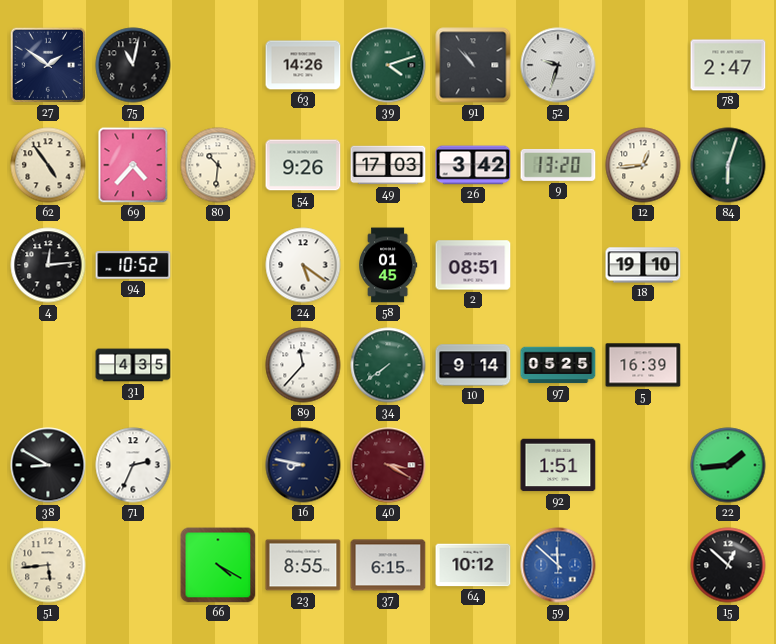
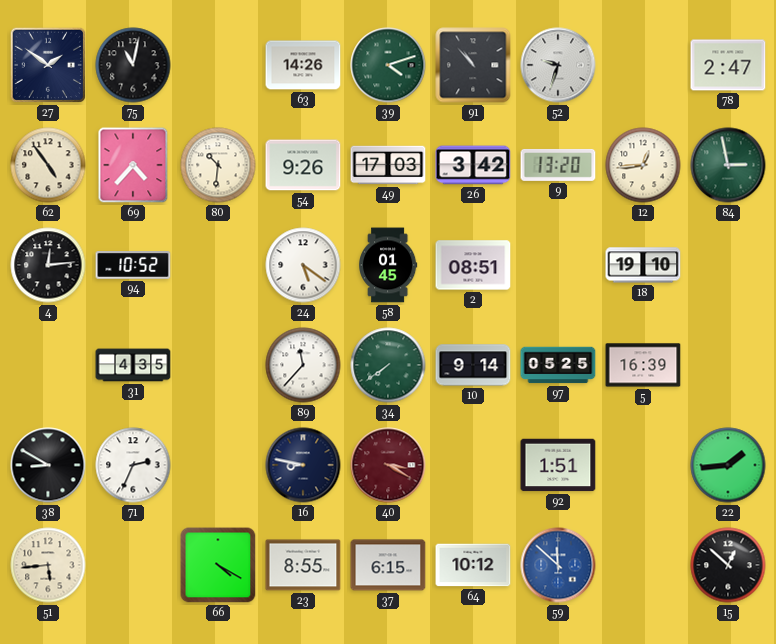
84: 6:03 -> 2:58 (728, 165)
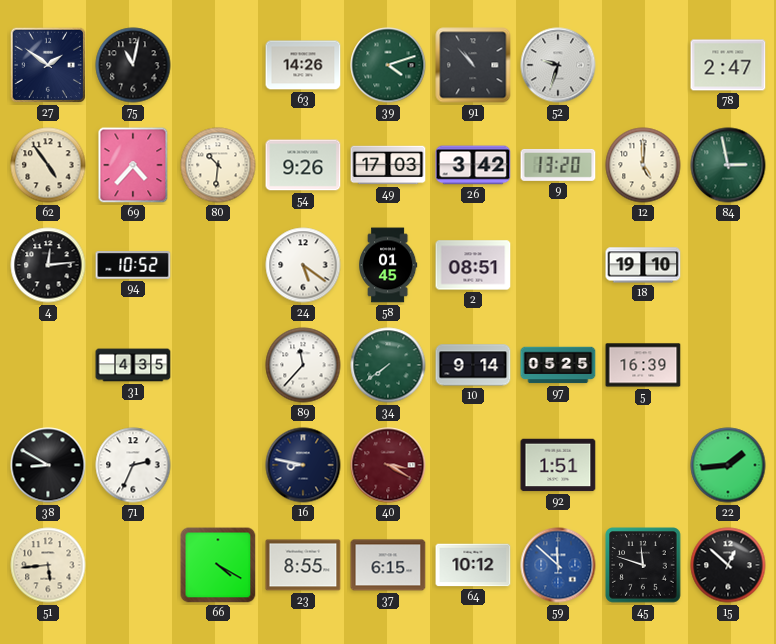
12: 12:44 -> 5:00 (643, 165)
45: none -> 11:48 (643, 565)
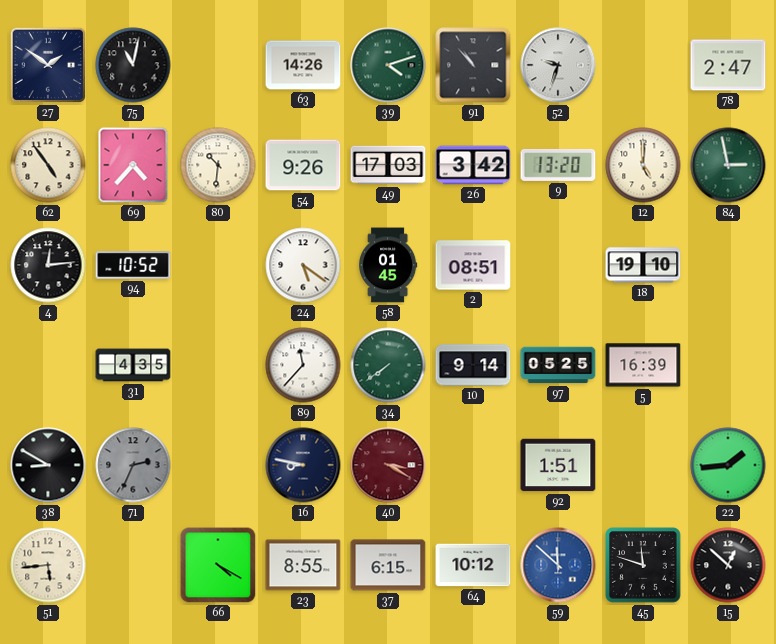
71 dial: white -> grey (133, 465)
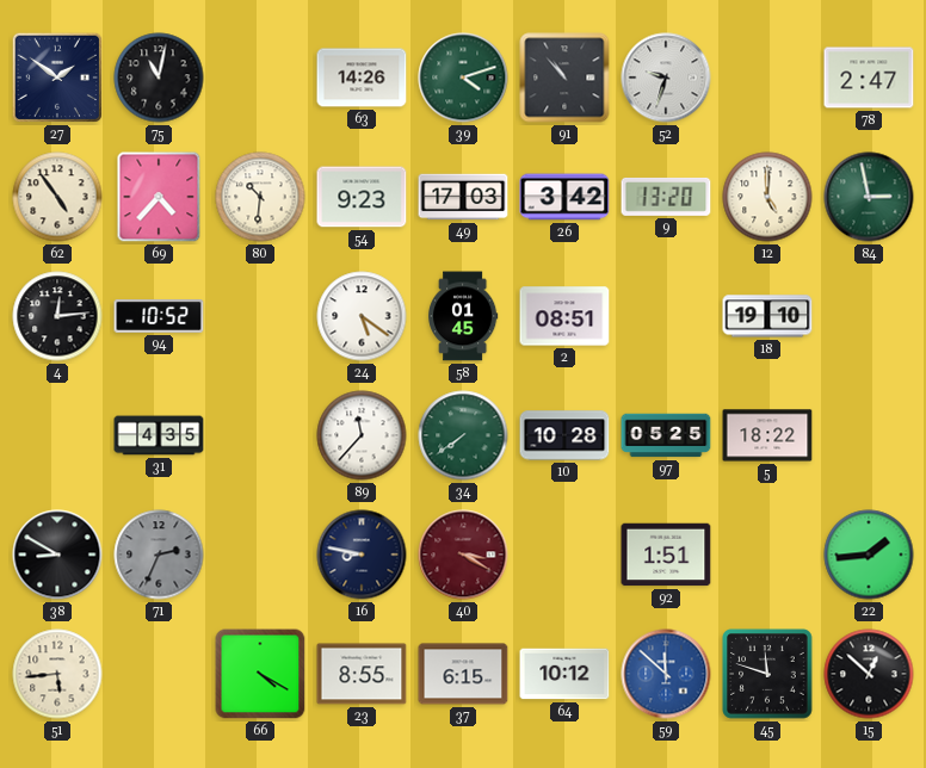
54: 9:26 -> 9:23 (362, 197)
10: 9:14 -> 10:28 (564, 435)
5: 16:39 -> 18:22 (767, 435)
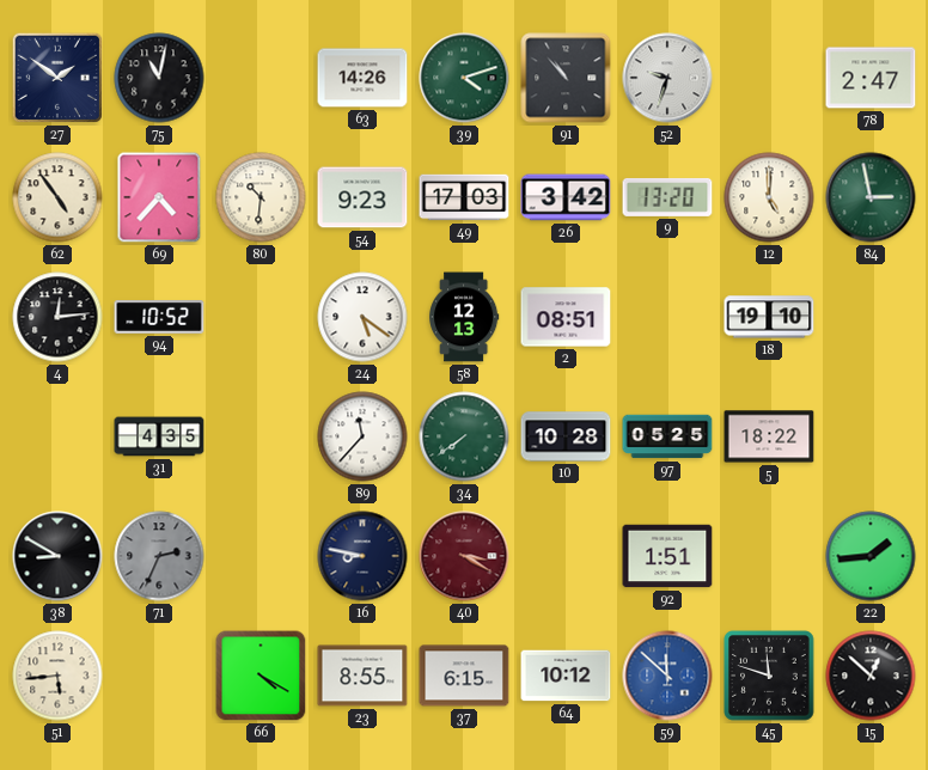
58: 01:45 -> 12:13 (465, 317)
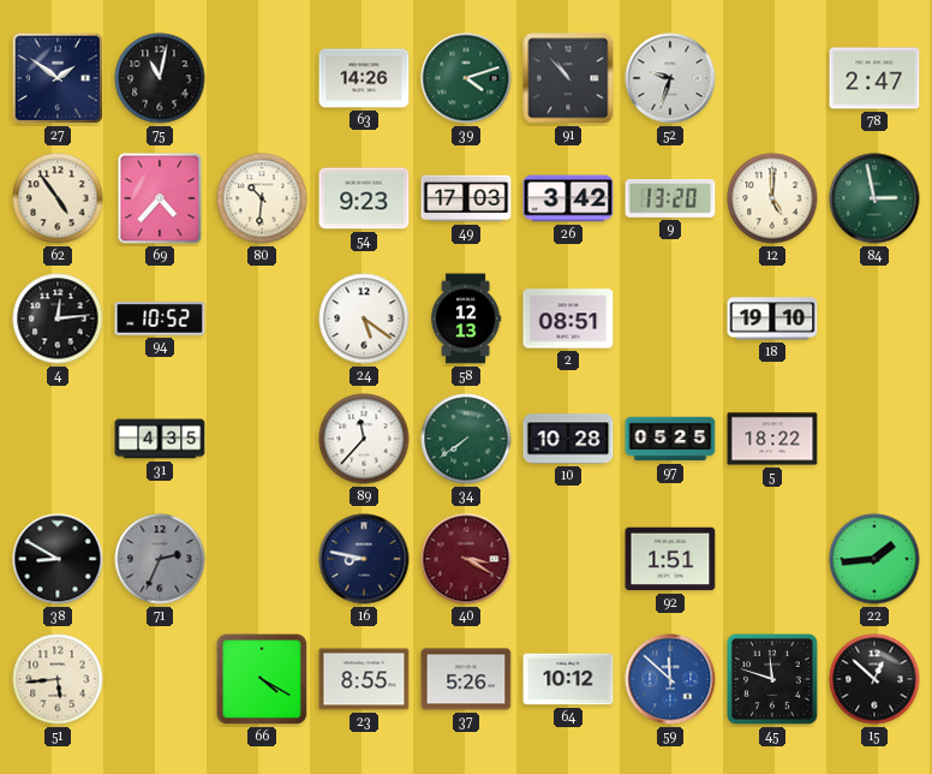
37: 6:15 -> 5:26 (466, 679)
